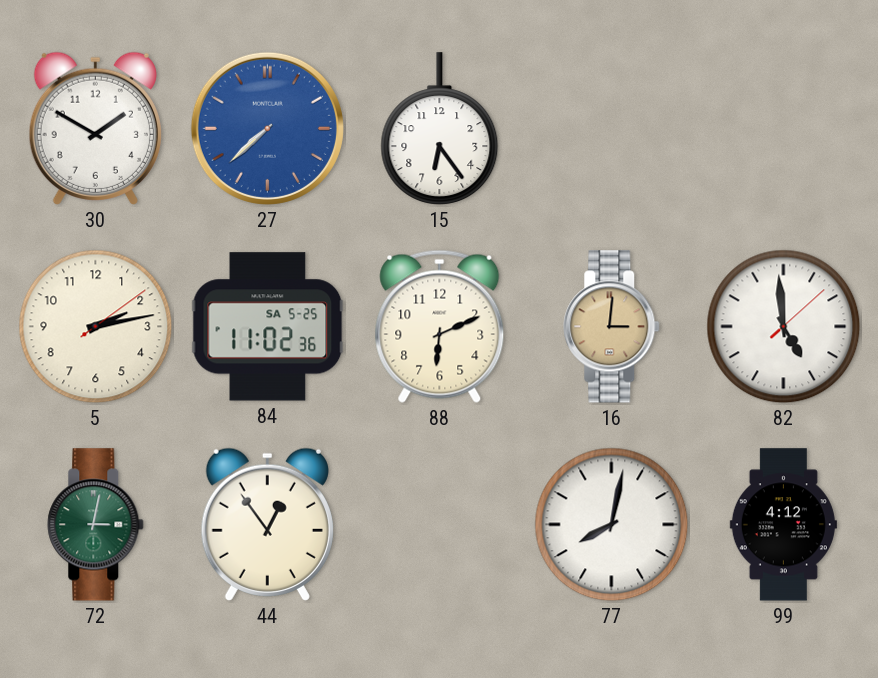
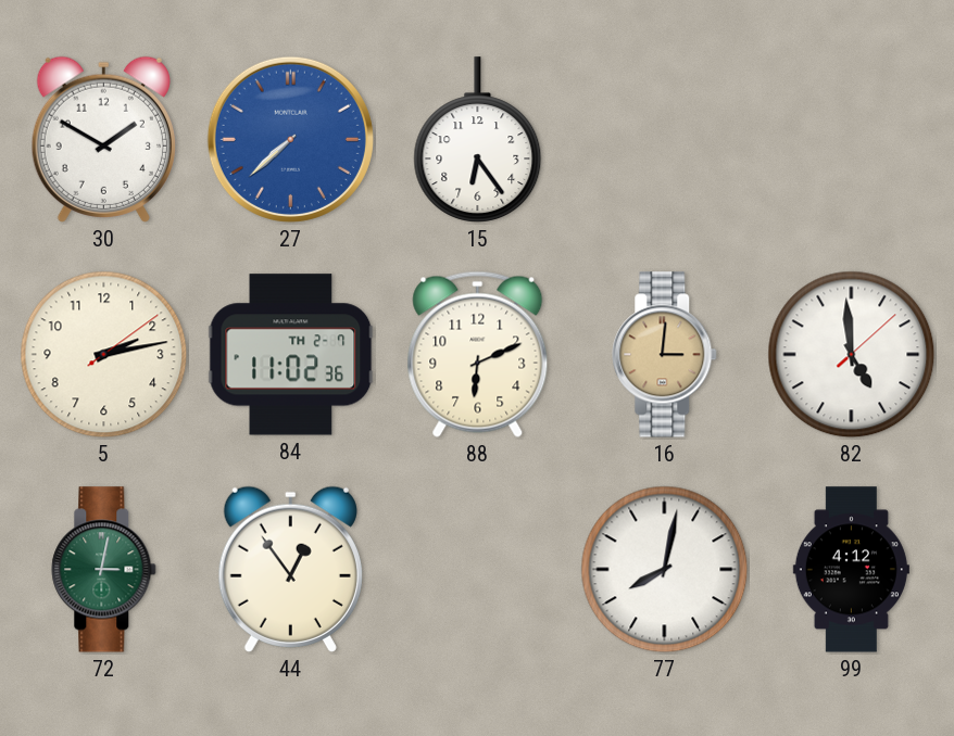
84 date: SA 5-25 -> TH 2-7 (291, 355)
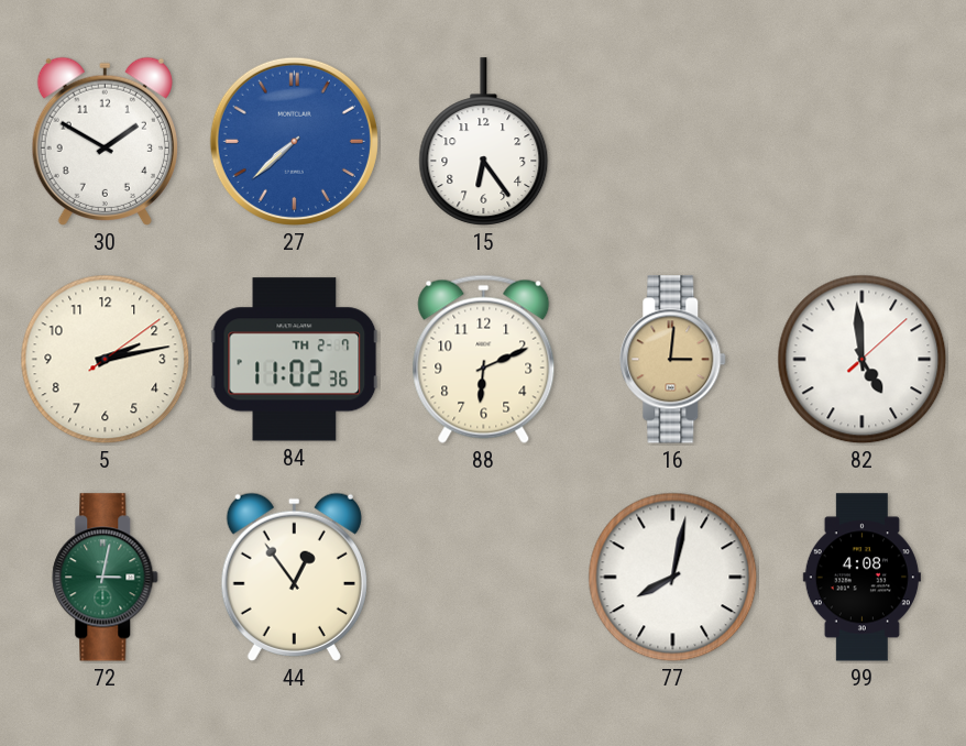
99: 4:12 -> 4:08 (861, 578)
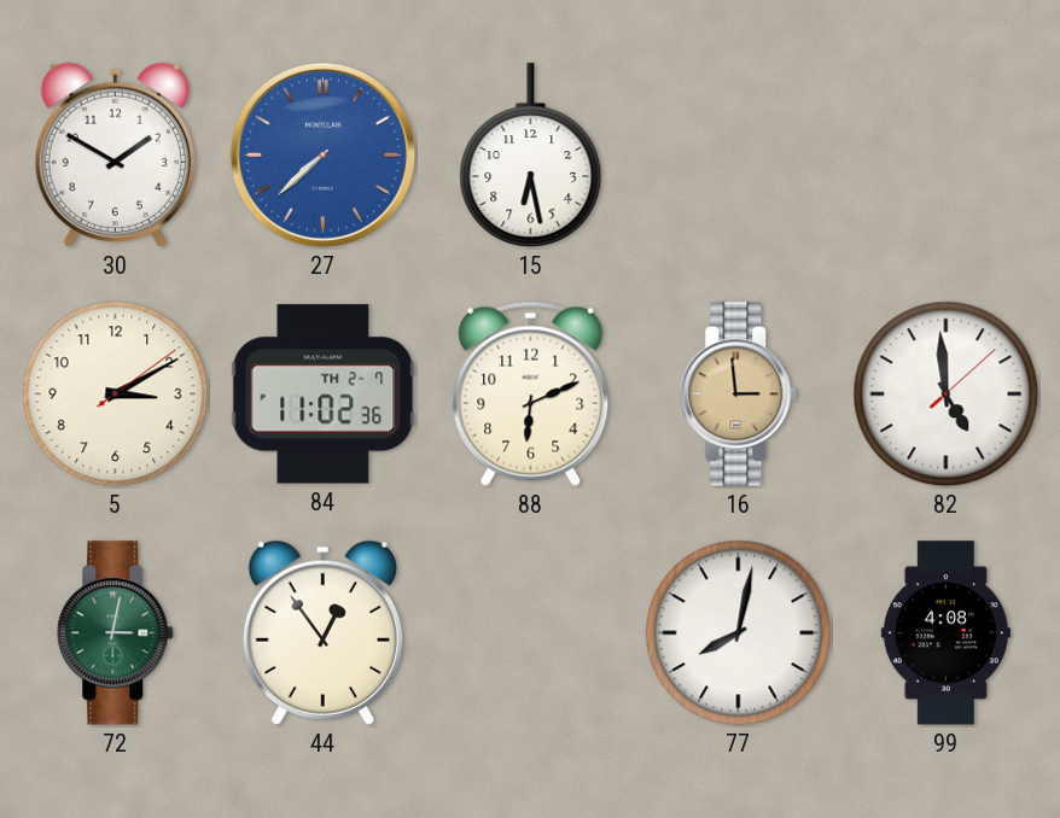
15: 6:24 -> 6:28 (531, 156)
5: 2:13 -> 3:10 (116, 395)
16: 3:01 -> 2:59 (739, 395)
